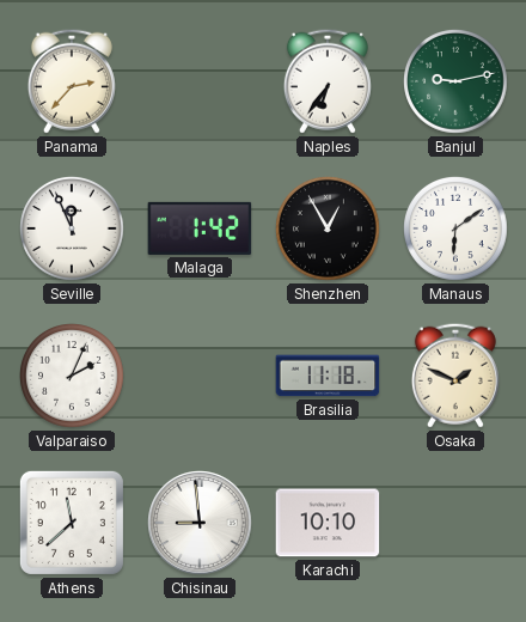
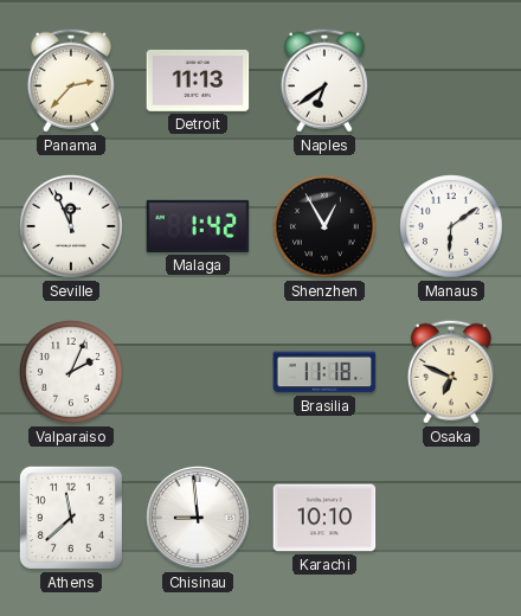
Detroit: none -> 11:13 (198, 81)
Naples: 6:36 -> 6:39 (324, 81)
Banjul: 9:13 -> none (457, 83)
Osaka: 1:49 -> 6:49 (451, 372)
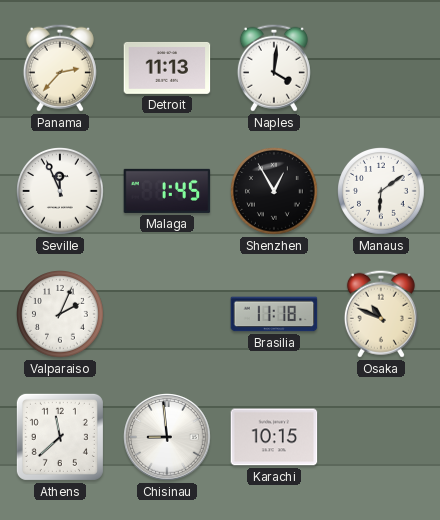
Naples: 6:39 -> 4:01 (274, 68)
Malaga: 1:42 -> 1:45 (167, 191)
Osaka: 6:49 -> 10:49 (381, 314)
Karachi: 10:10 -> 10:15 (274, 437)
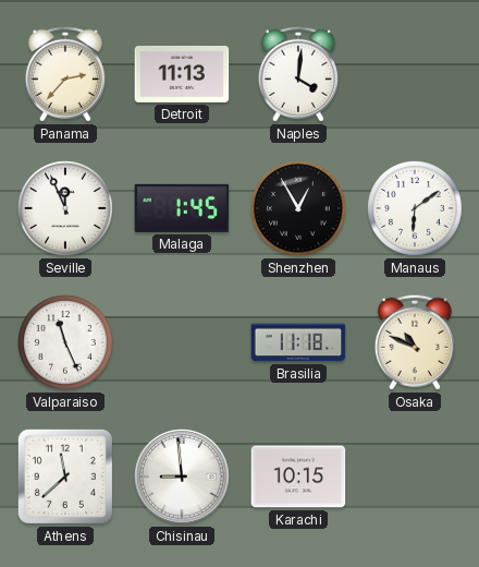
Valparaiso: 2:04 -> 11:26 (66, 343)
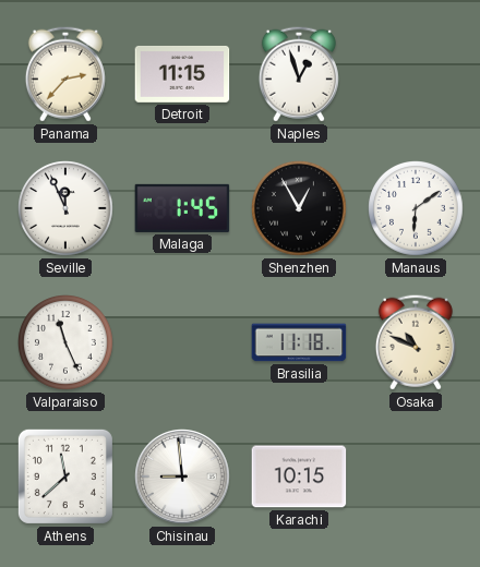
Detroit: 11:13 -> 11:15 (182, 74)
Naples: 4:01 -> 12:57 (299, 74)
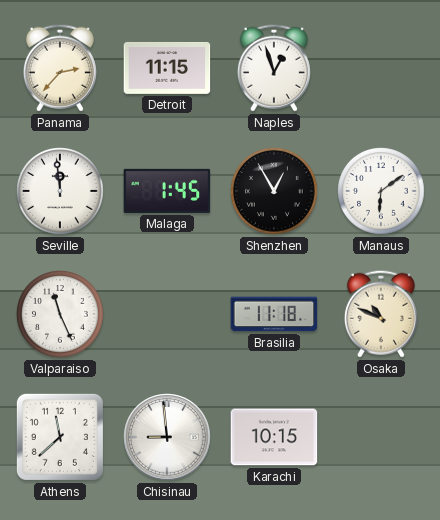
Seville: 11:56 -> 11:59 (61, 192)
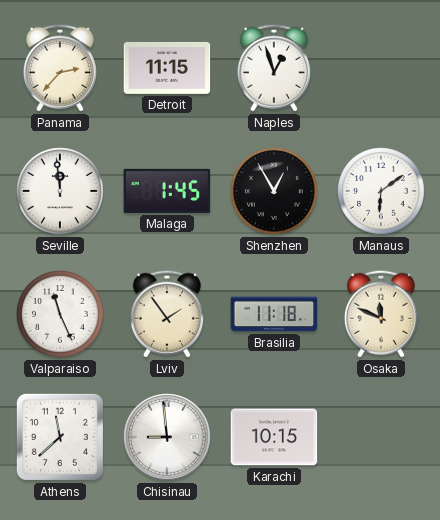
Lviv: none -> 1:54 (167, 314)
Osaka: 10:49 -> 11:49 (381, 314)
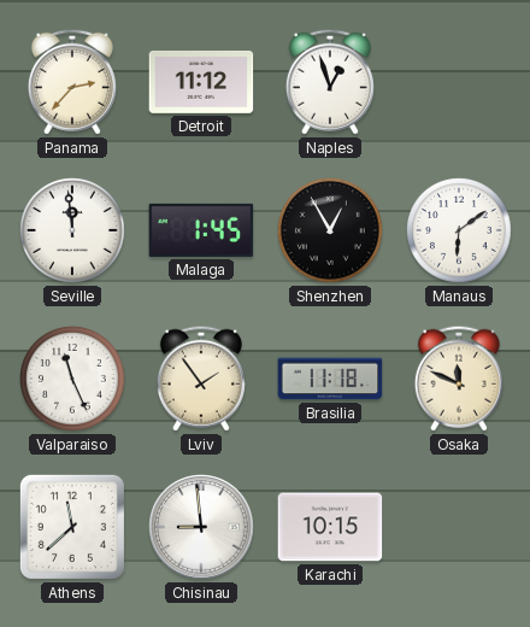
Detroit: 11:15 -> 11:12 (201, 82)
